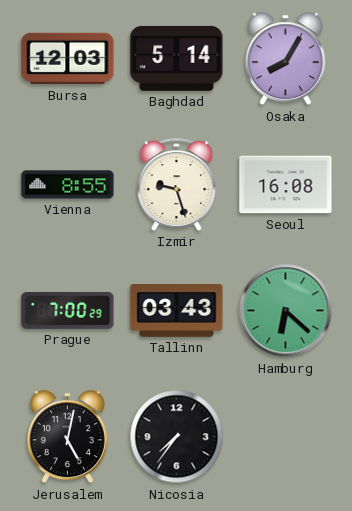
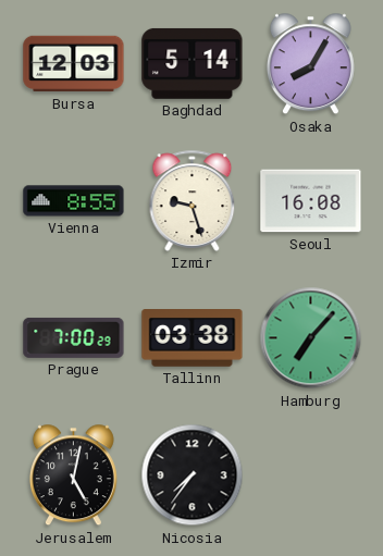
Tallinn: 03:43 -> 03:38 (193, 338)
Hamburg: 6:22 -> 7:07 (311, 338)
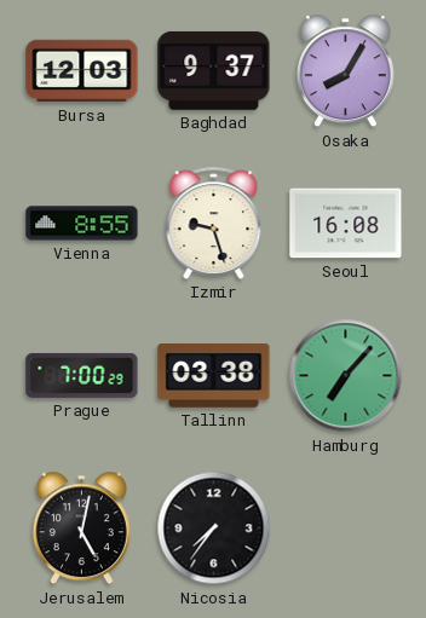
Baghdad: 5:14 -> 9:37 (214, 70)
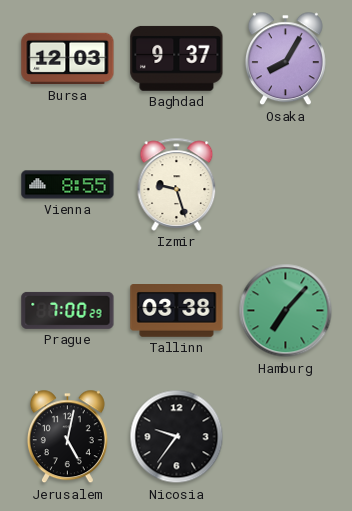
Seoul: 16:08 -> none (346, 224)
Nicosia: 7:36 -> 9:36 (177, 437)
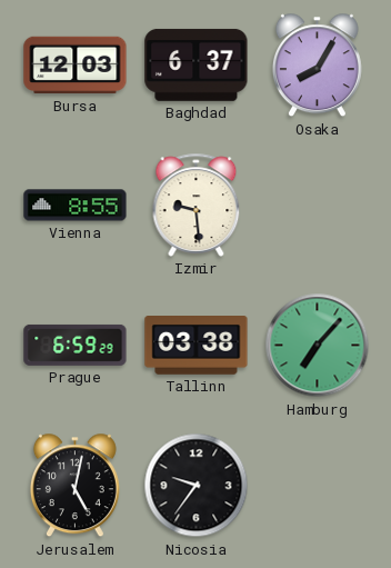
Baghdad: 9:37 -> 6:37 (197, 64)
Izmir: 9:27 -> 9:29 (197, 205)
Prague: 7:00 -> 6:59 (76, 345)
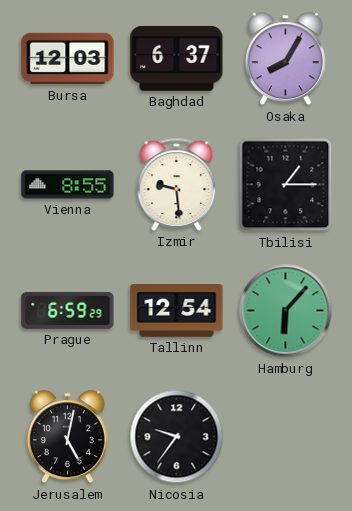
Tbilisi: none -> 1:15 (286, 185)
Tallinn: 03:38 -> 12:54 (177, 311)
Hamburg: 7:07 -> 6:07 (286, 311)
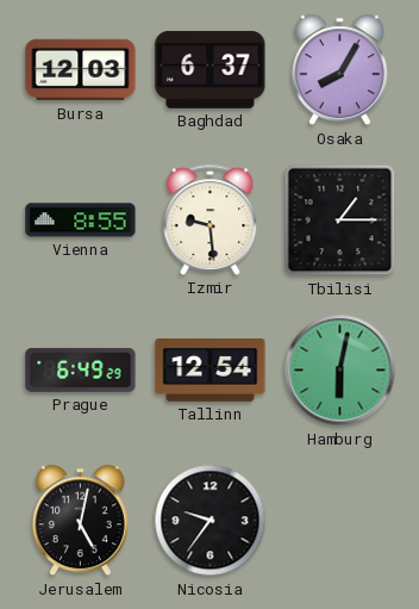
Prague: 6:59 -> 6:49 (81, 369)
Hamburg: 6:07 -> 6:02 (340, 371)
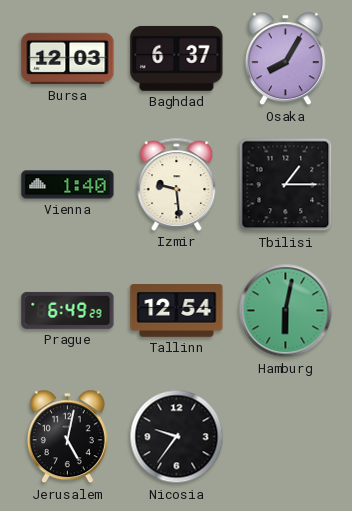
Vienna: 8:55 -> 1:40 (68, 185)
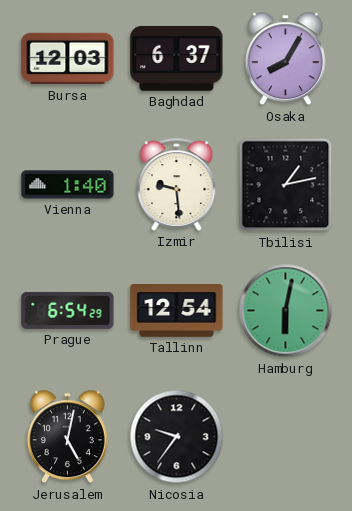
Tbilisi: 1:15 -> 1:13 (286, 185)
Prague: 6:49 -> 6:54 (68, 310)
